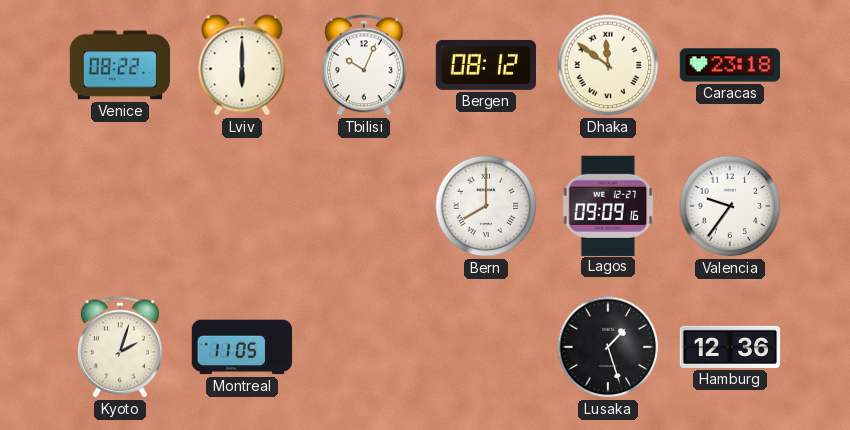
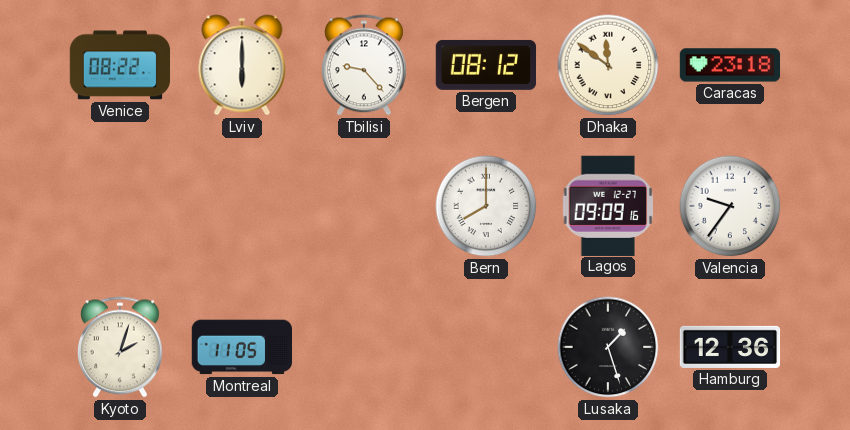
Tbilisi: 10:04 -> 9:23 (364, 65)
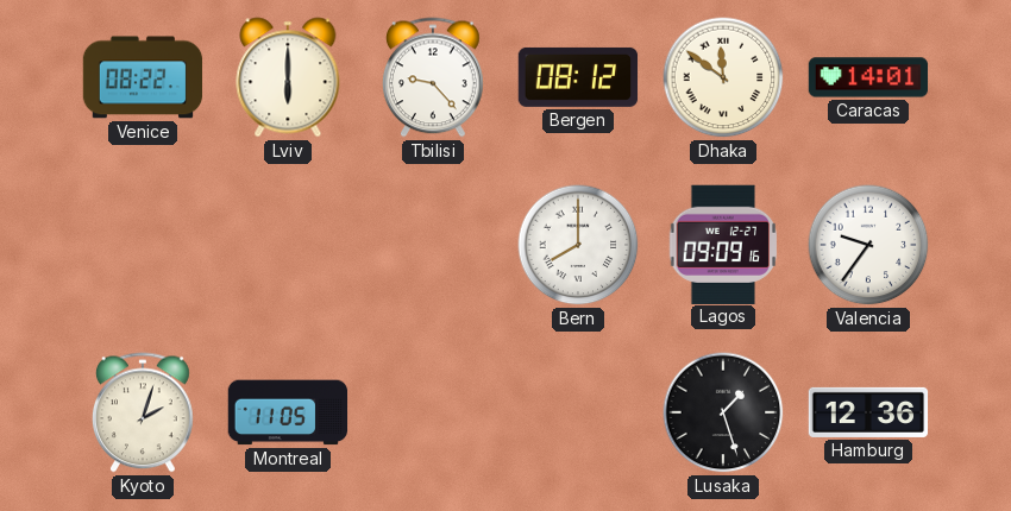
Caracas: 23:18 -> 14:01 (868, 77)
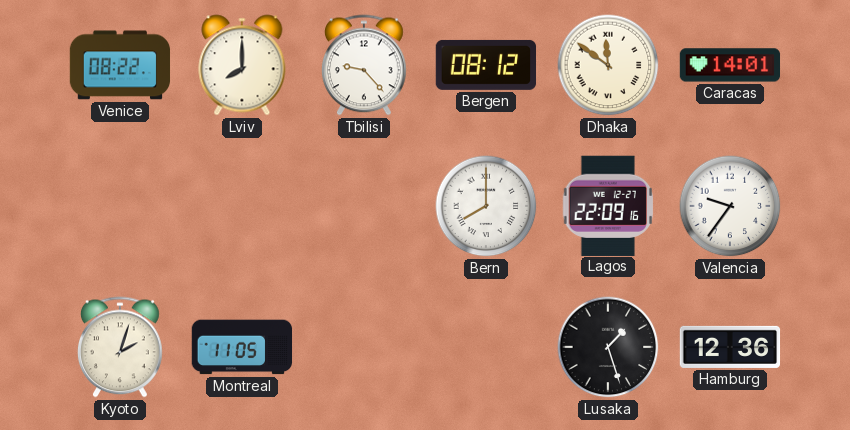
Lviv: 6:00 -> 8:00 (242, 65)
Lagos: 09:09 -> 22:09 (607, 205)
